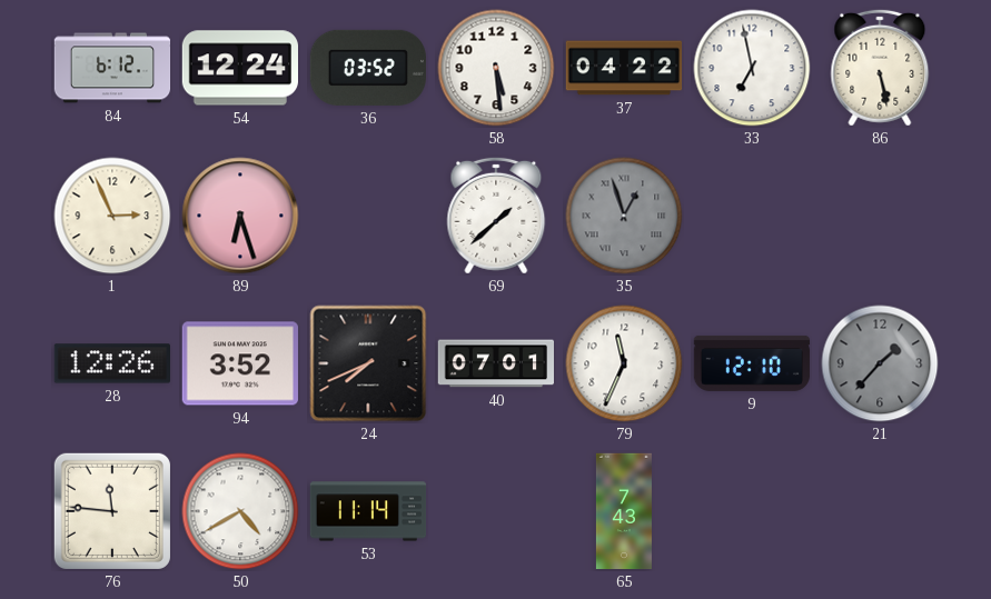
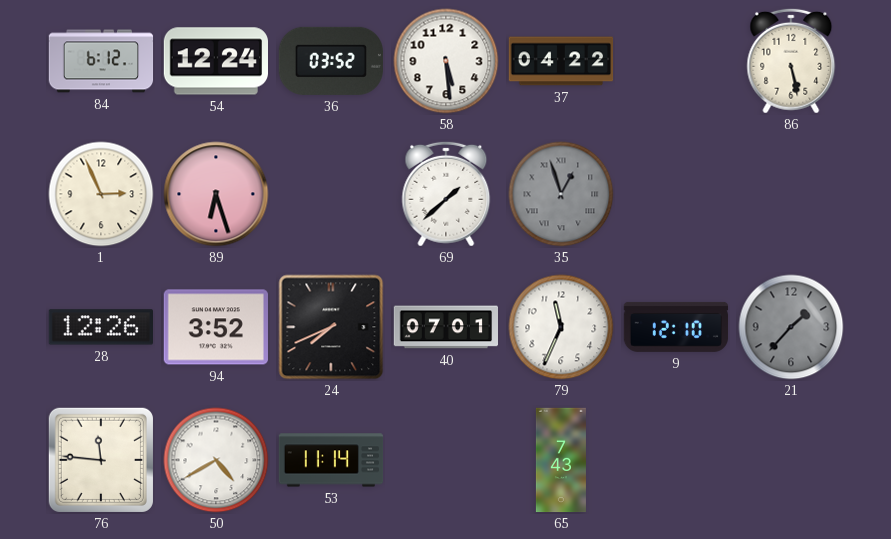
33: 6:58 -> none (752, 68)
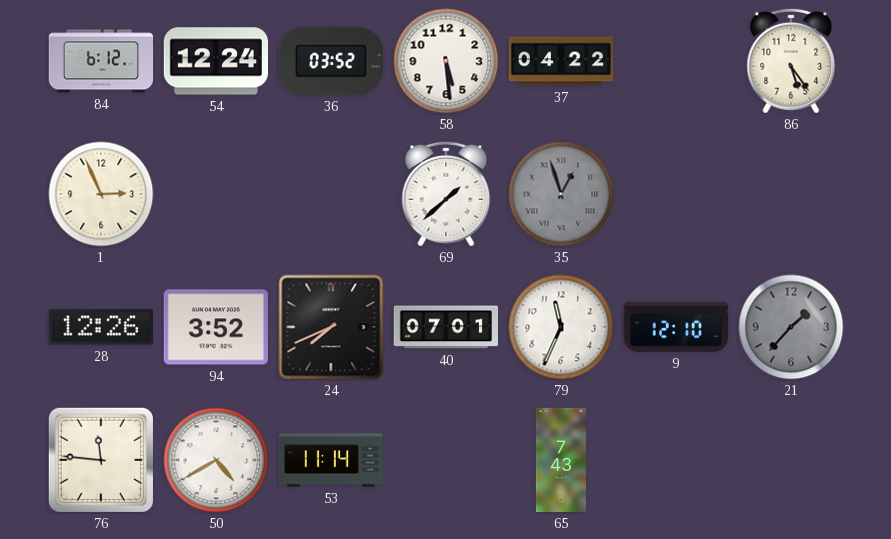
86: 5:28 -> 5:24 (791, 61)
89: 6:27 -> none (216, 194)
